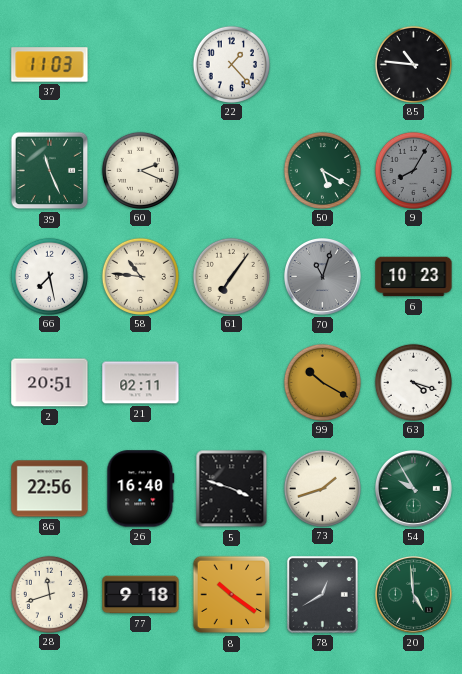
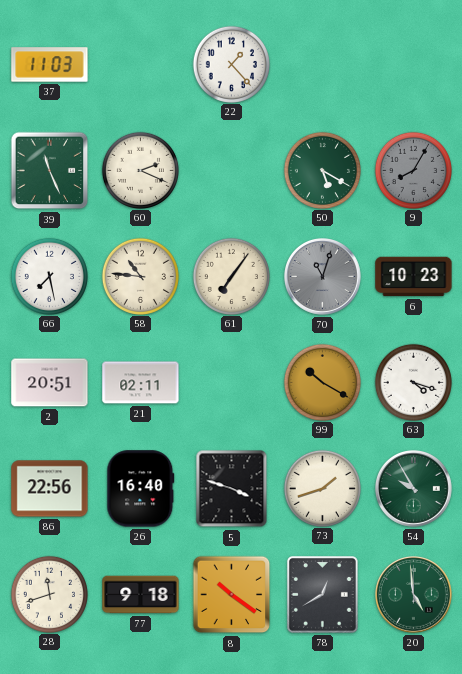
85: 10:46 -> none (413, 64)
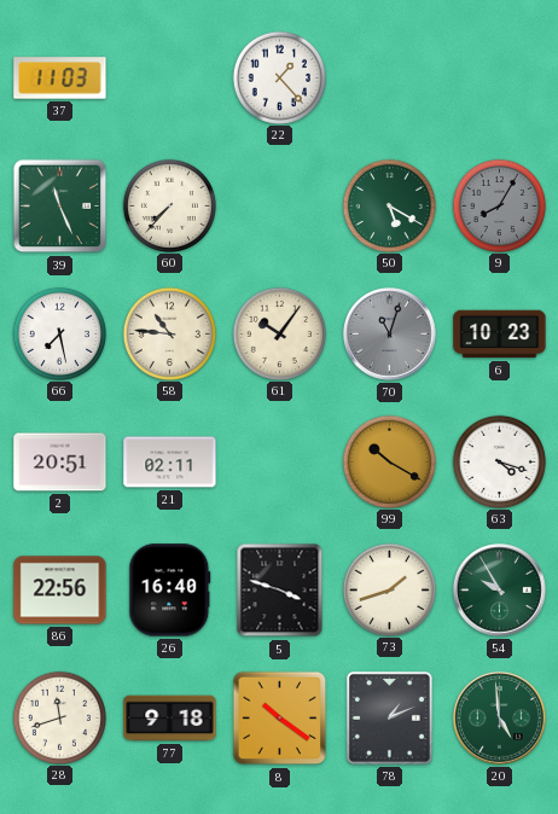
60: 2:19 -> 7:37 (169, 205)
61: 7:06 -> 10:06 (279, 333)
78: 12:40 -> 1:11 (389, 719)
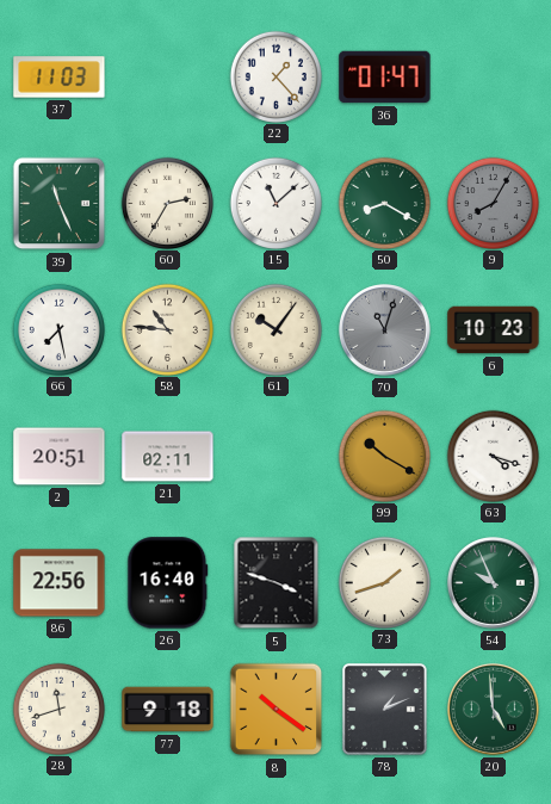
36: none -> 01:47 (385, 78)
60: 7:37 -> 2:35 (167, 203)
15: none -> 11:08 (275, 203)
50: 5:20 -> 8:20 (384, 203)
54: 9:55 -> 9:56 (494, 583)
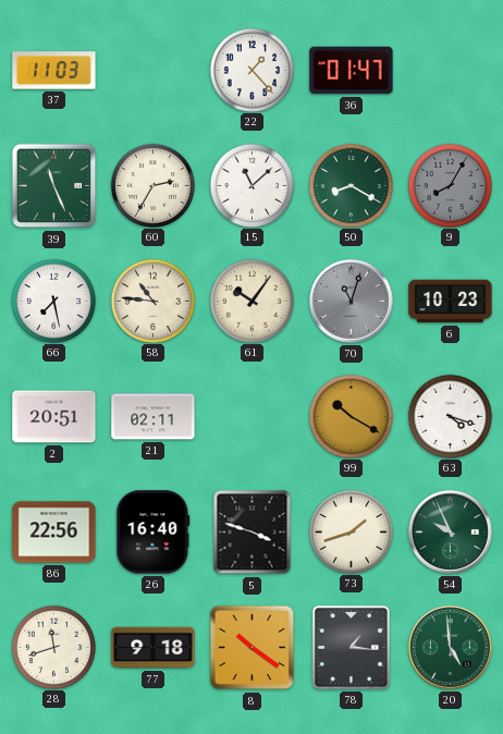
78: 1:11 -> 1:16 (351, 648)
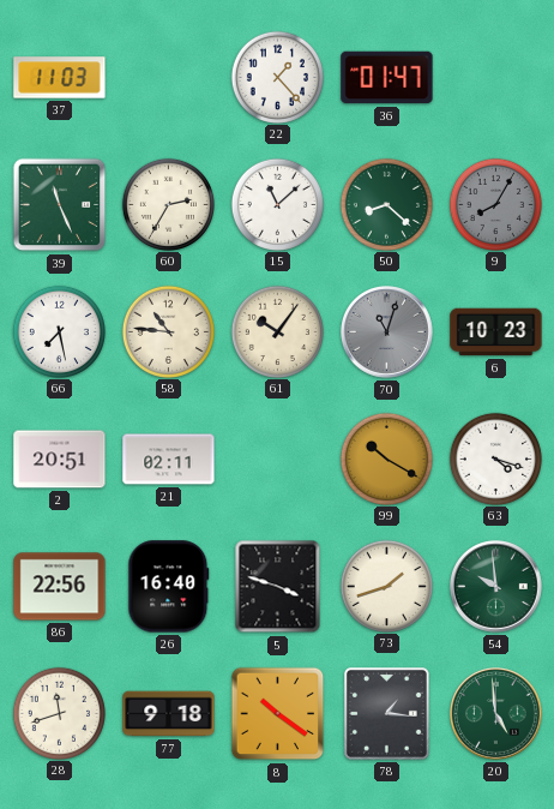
50: 8:20 -> 8:22 (386, 204)
54: 9:56 -> 9:59 (496, 587)
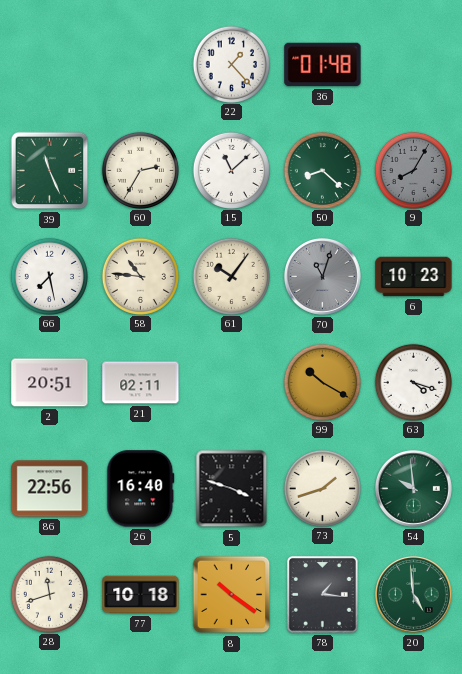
37: 11:03 -> none (60, 78)
36: 01:47 -> 01:48 (323, 65)
77: 9:18 -> 10:18 (141, 595)
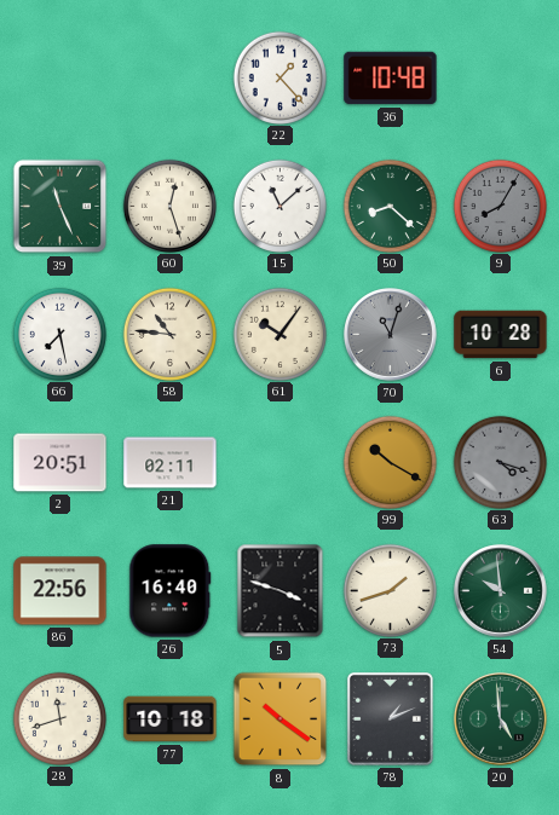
36: 01:48 -> 10:48 (391, 79)
60: 2:35 -> 12:27 (169, 206)
6: 10:23 -> 10:28 (501, 335)
63 dial: white -> grey (500, 462)
78: 1:16 -> 1:11 (390, 719)
